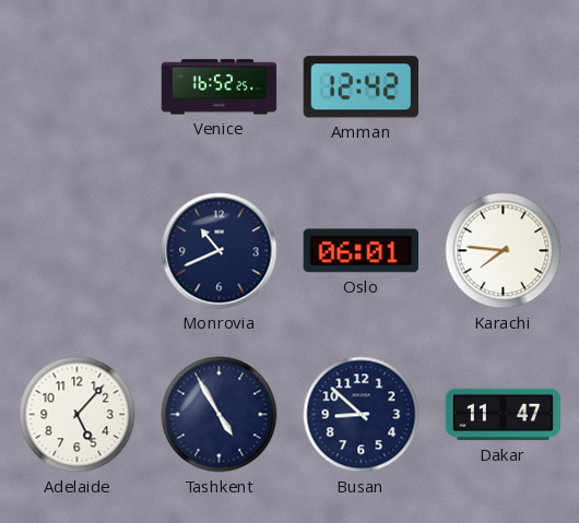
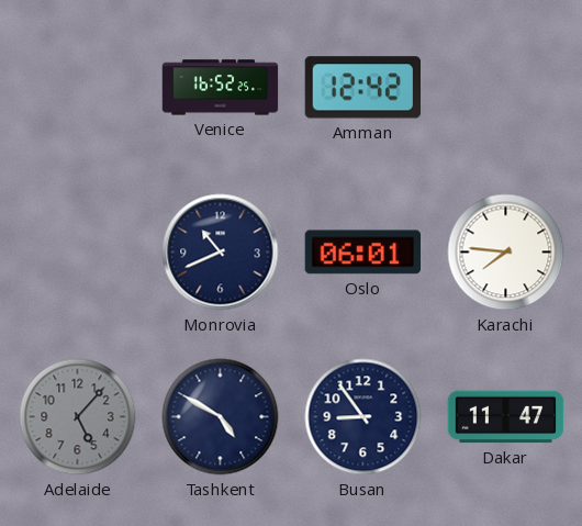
Adelaide dial: white -> grey (78, 417)
Tashkent: 4:55 -> 4:50 (221, 417)
Busan: 8:52 -> 8:54 (363, 417)
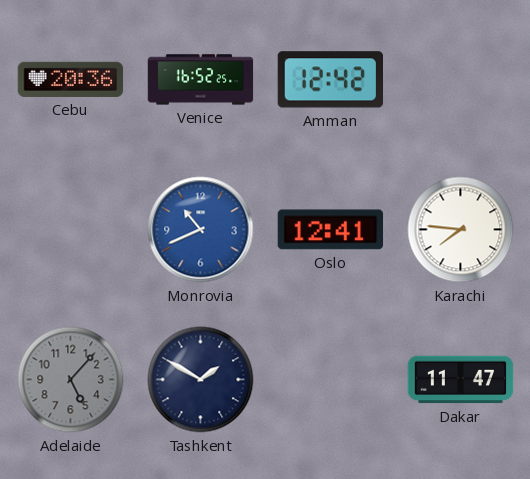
Cebu: none -> 20:36 (71, 79)
Monrovia dial: navy -> blue (201, 230)
Oslo: 06:01 -> 12:41 (331, 230)
Tashkent: 4:50 -> 1:50 (201, 380)
Busan: 8:54 -> none (363, 417)
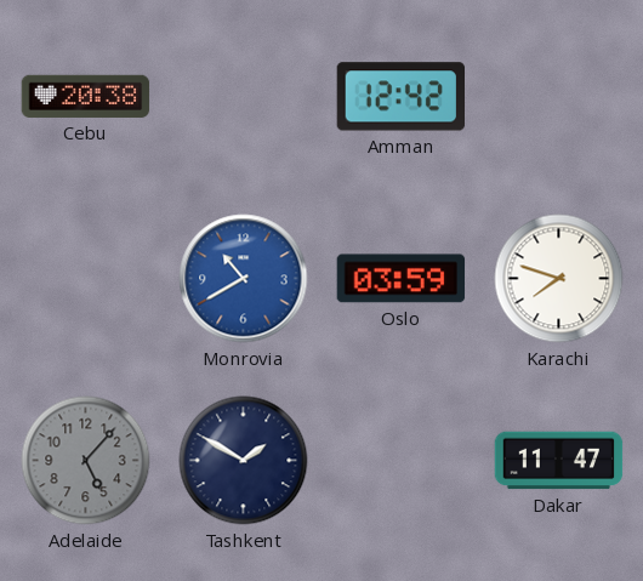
Cebu: 20:36 -> 20:38 (86, 96)
Venice: 16:52 -> none (201, 80)
Monrovia: 10:41 -> 10:40 (244, 279)
Oslo: 12:41 -> 03:59 (402, 279)
Karachi: 7:46 -> 7:48 (559, 279)
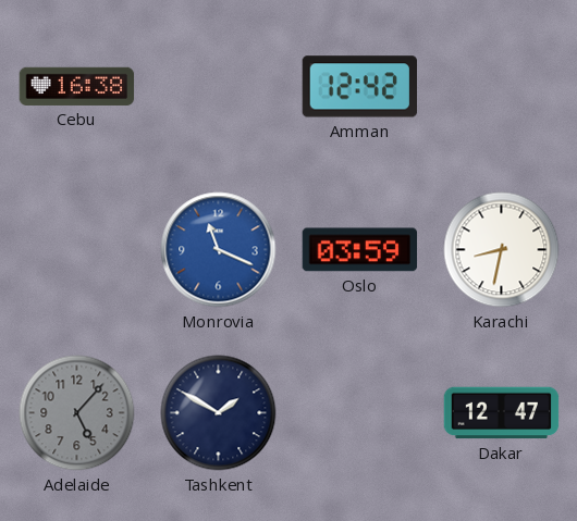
Cebu: 20:38 -> 16:38 (77, 86)
Monrovia: 10:40 -> 11:19 (219, 250)
Karachi: 7:48 -> 8:32 (502, 250)
Dakar: 11:47 -> 12:47 (502, 413)
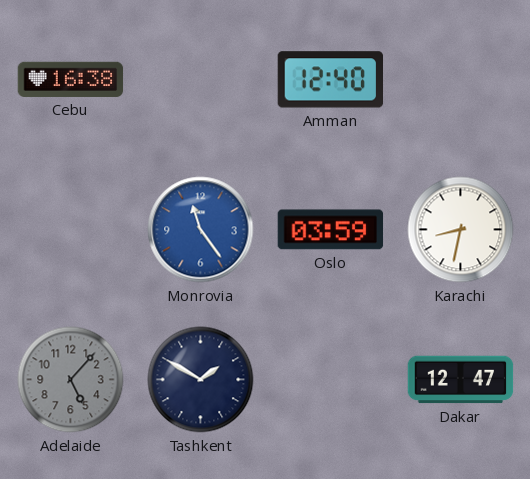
Amman: 12:42 -> 12:40 (330, 80)
Monrovia: 11:19 -> 11:24 (201, 230)
